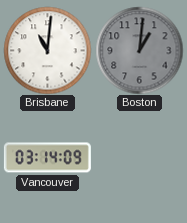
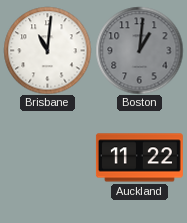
Vancouver: 03:14 -> none (47, 158)
Auckland: none -> 11:22 (139, 158)
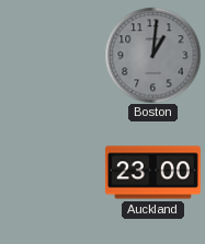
Brisbane: 11:01 -> none (47, 50)
Auckland: 11:22 -> 23:00 (152, 173)
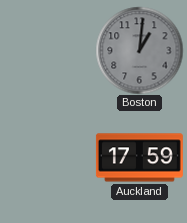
Auckland: 23:00 -> 17:59 (139, 158)
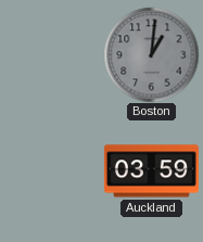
Auckland: 17:59 -> 03:59 (151, 171)
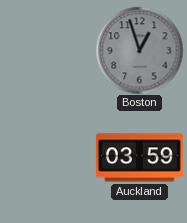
Boston: 1:01 -> 12:57 (139, 50)
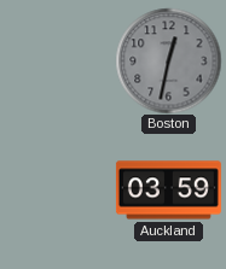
Boston: 12:57 -> 12:32 (168, 60)
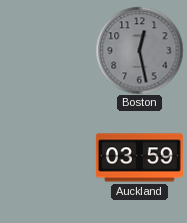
Boston: 12:32 -> 12:28 (139, 50)
